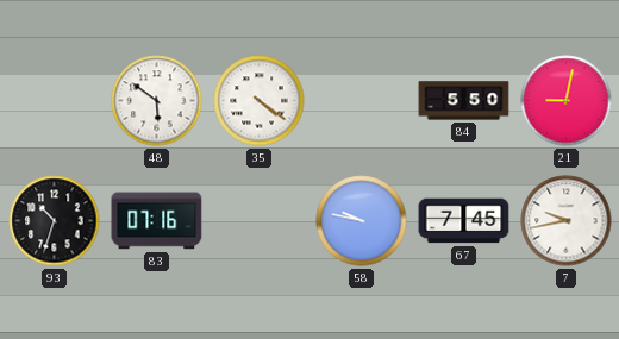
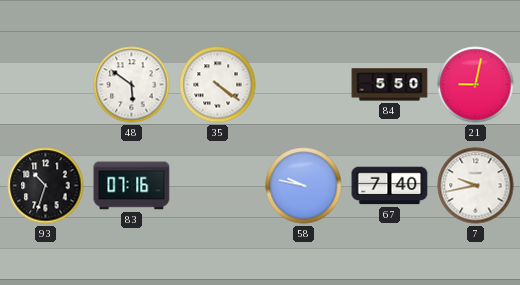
67: 7:45 -> 7:40 (390, 186)
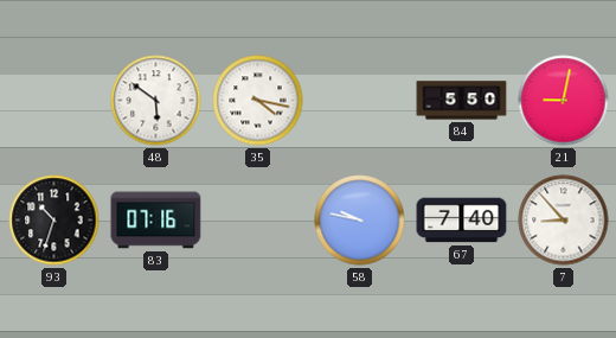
35: 4:21 -> 4:17 (258, 101)
7: 9:43 -> 8:53 (564, 221)
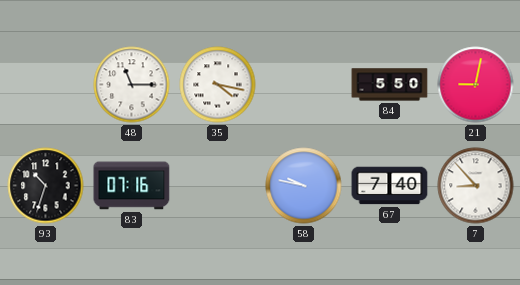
48: 5:51 -> 11:15 (132, 85)
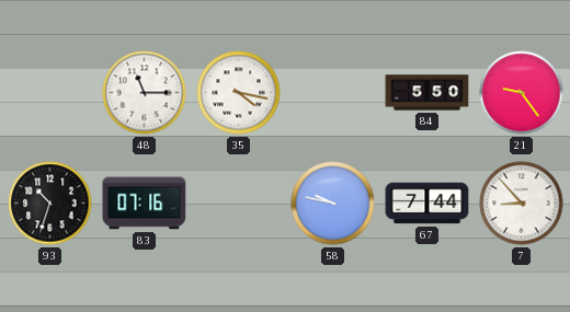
21: 9:02 -> 9:24 (522, 93)
67: 7:40 -> 7:44 (428, 204)
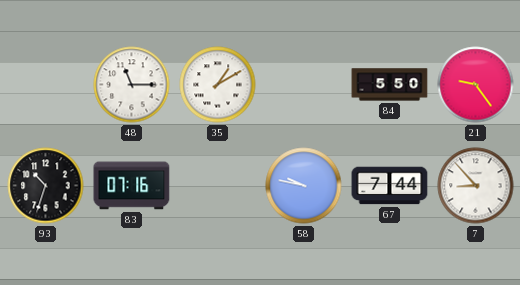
35: 4:17 -> 1:10 (218, 85)
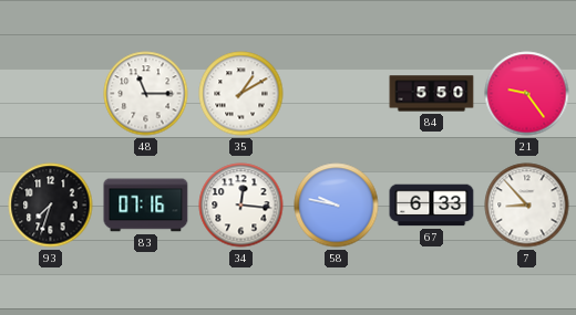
93: 10:33 -> 7:33 (51, 206)
34: none -> 12:16 (241, 206)
67: 7:44 -> 6:33 (432, 206)
